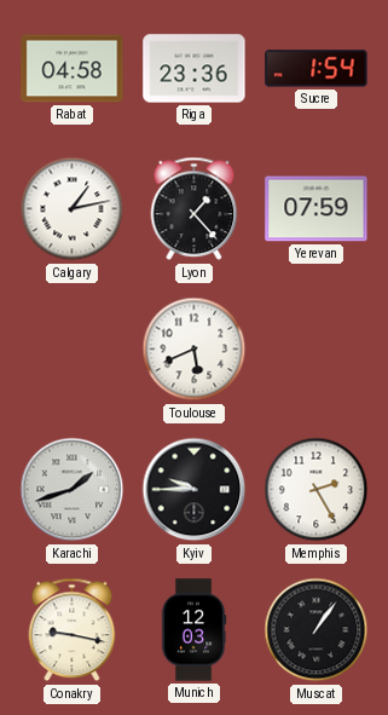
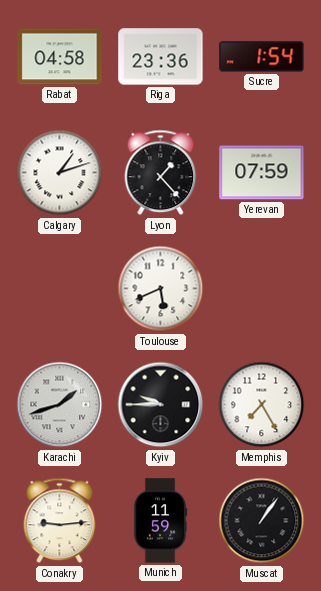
Calgary: 1:13 -> 1:12 (60, 173)
Memphis: 2:25 -> 7:25 (262, 405)
Conakry: 9:17 -> 9:14 (60, 521)
Munich: 12:03 -> 11:59 (160, 521)
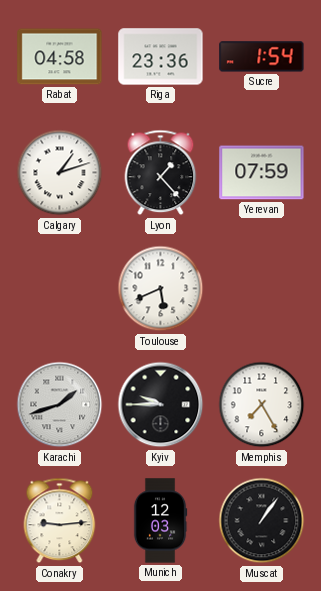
Munich: 11:59 -> 12:03 (160, 521)
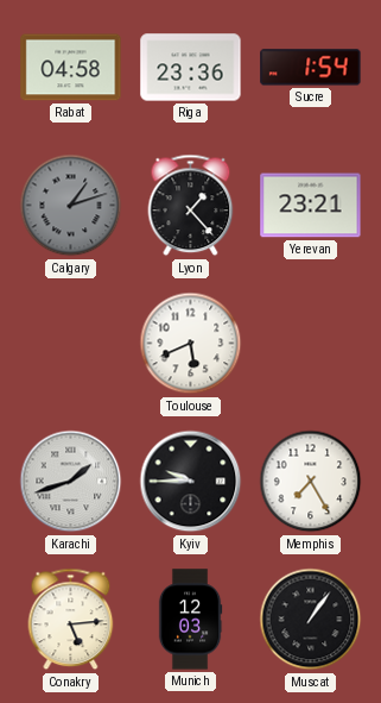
Calgary dial: white -> grey (71, 206)
Yerevan: 07:59 -> 23:21 (311, 206)
Conakry: 9:14 -> 5:14 (71, 620)
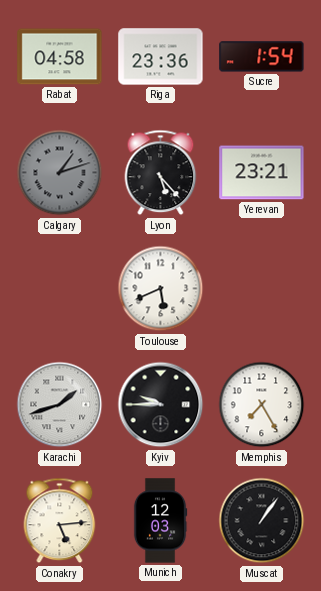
Lyon: 1:23 -> 5:23 (161, 173)
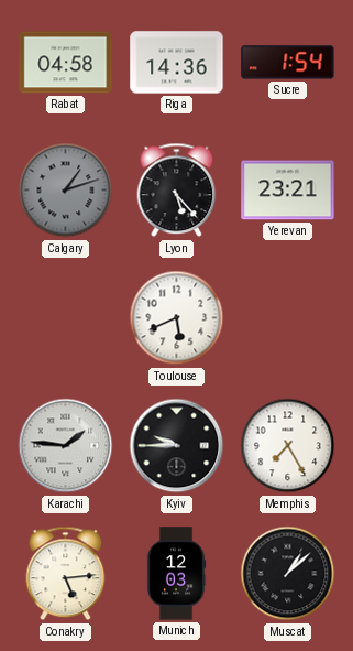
Riga: 23:36 -> 14:36 (177, 63)
Karachi: 1:42 -> 1:46 (66, 446)
Muscat: 1:06 -> 1:08 (288, 574)
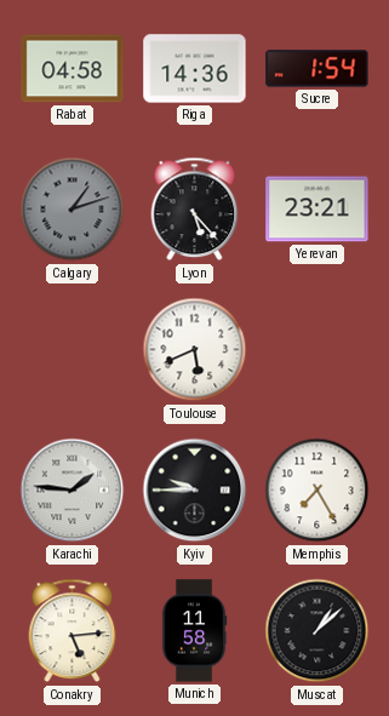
Munich: 12:03 -> 11:58 (194, 631)
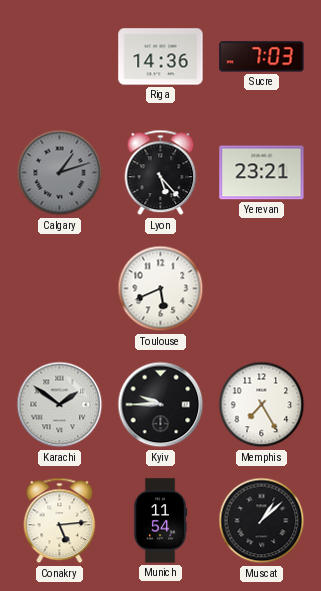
Rabat: 04:58 -> none (73, 69)
Sucre: 1:54 -> 7:03 (262, 57)
Karachi: 1:46 -> 1:51 (60, 405)
Munich: 11:58 -> 11:54 (160, 521)
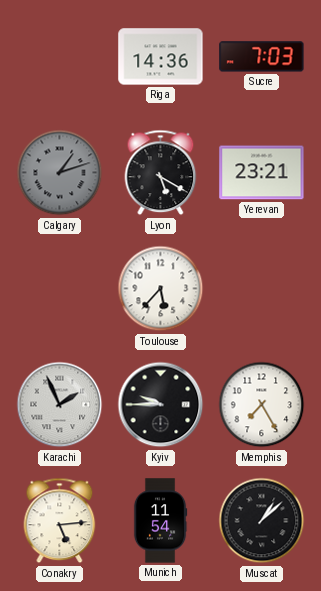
Lyon: 5:23 -> 5:20 (161, 173)
Toulouse: 5:41 -> 5:37 (161, 289)
Karachi: 1:51 -> 1:56 (60, 405)
